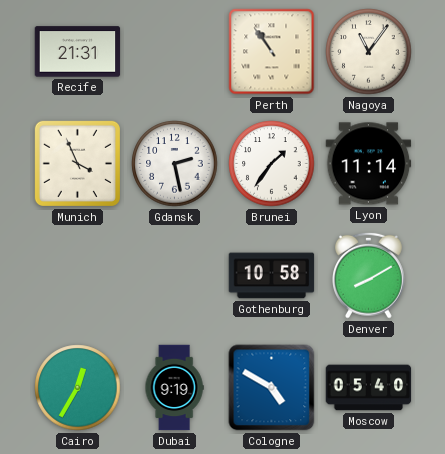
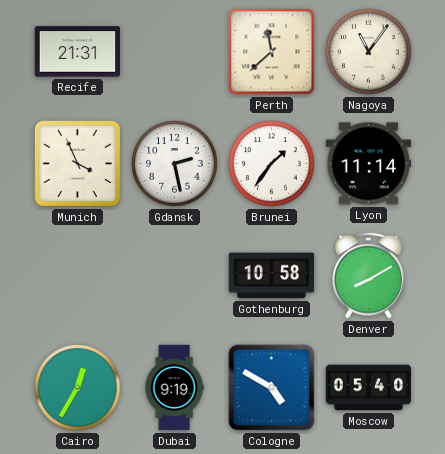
Perth: 10:54 -> 11:38 (272, 52)
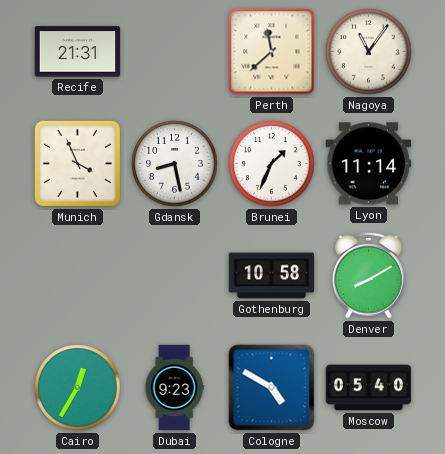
Gdansk: 2:28 -> 8:28 (175, 164)
Brunei: 1:36 -> 1:34 (272, 164)
Dubai: 9:19 -> 9:23 (174, 388)
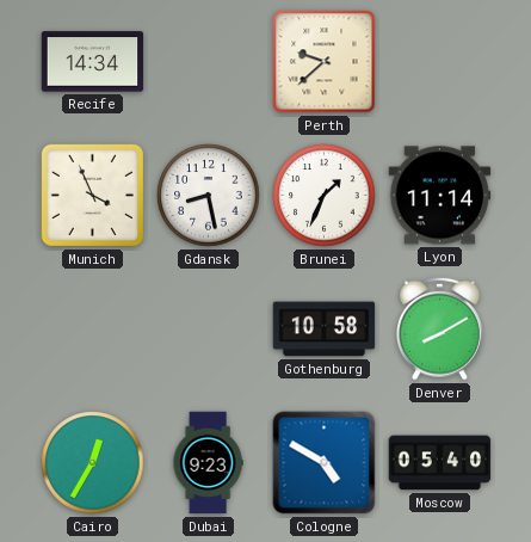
Recife: 21:31 -> 14:34 (93, 62)
Perth: 11:38 -> 9:38 (325, 62)
Nagoya: 11:06 -> none (369, 52)
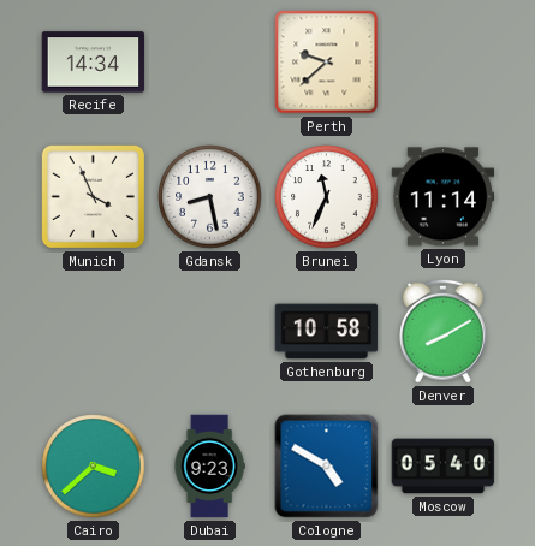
Brunei: 1:34 -> 11:34 (327, 197)
Cairo: 12:35 -> 3:38 (94, 467)
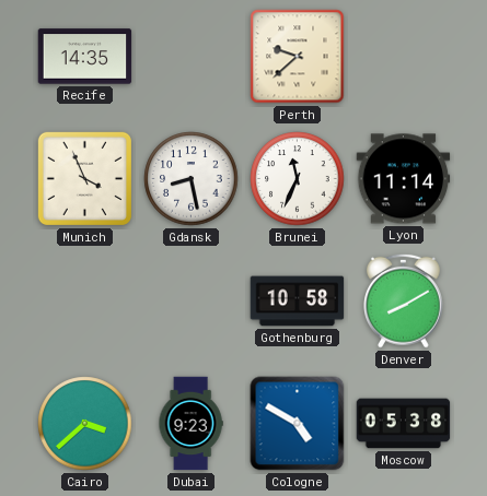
Recife: 14:34 -> 14:35 (85, 57)
Moscow: 05:40 -> 05:38 (404, 424)
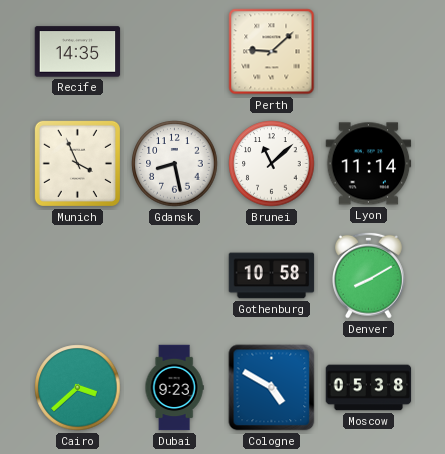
Perth: 9:38 -> 9:08 (272, 52)
Brunei: 11:34 -> 11:08 (272, 164)
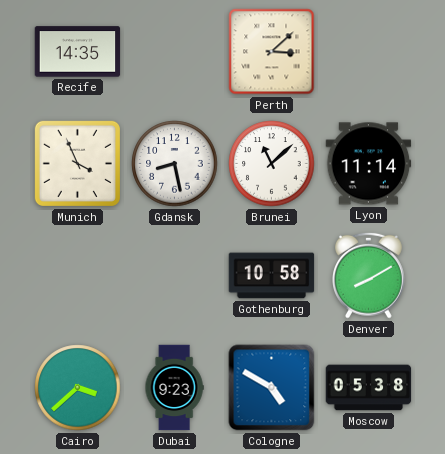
Perth: 9:08 -> 3:08 (272, 52)
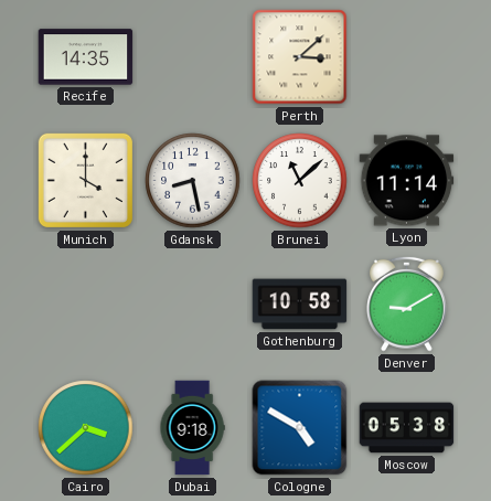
Munich: 3:56 -> 4:00 (85, 180)
Denver: 8:10 -> 9:10 (407, 303)
Dubai: 9:23 -> 9:18 (192, 428)
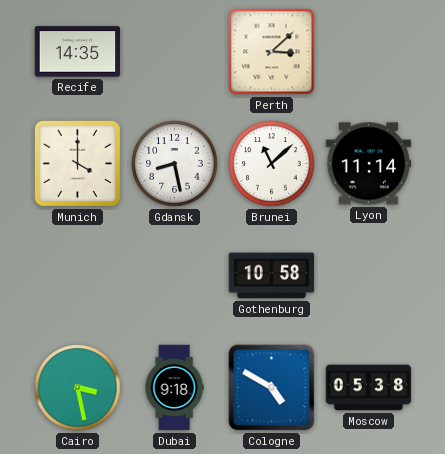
Denver: 9:10 -> none (407, 303)
Cairo: 3:38 -> 3:28 (78, 388)
